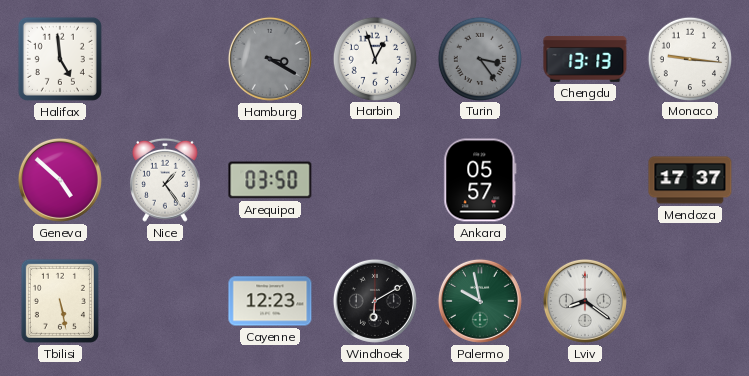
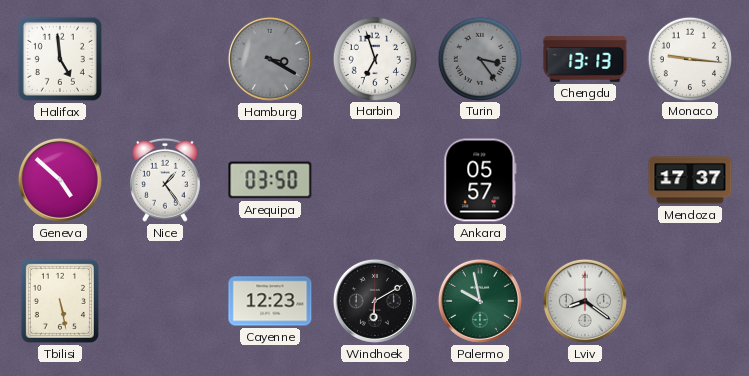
Harbin: 12:57 -> 6:57 (374, 58)
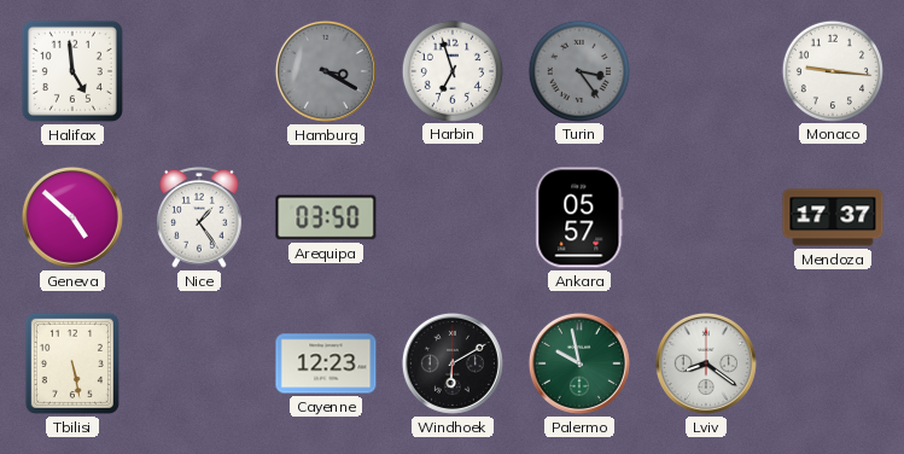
Chengdu: 13:13 -> none (585, 59)
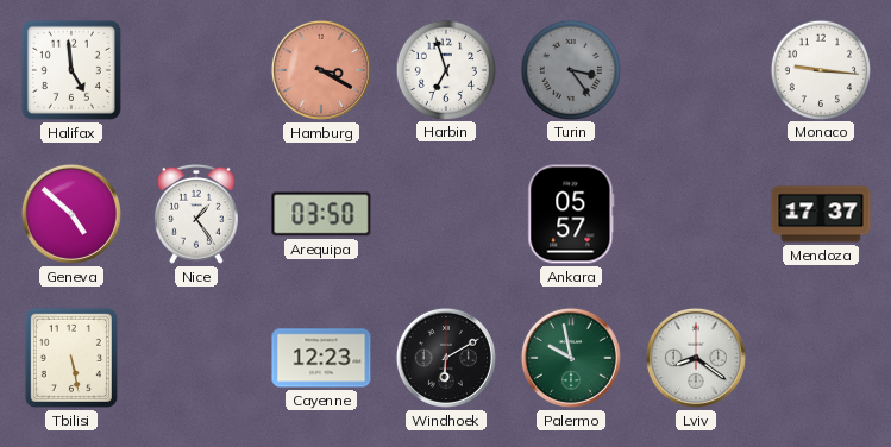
Hamburg dial: grey -> salmon (321, 70)
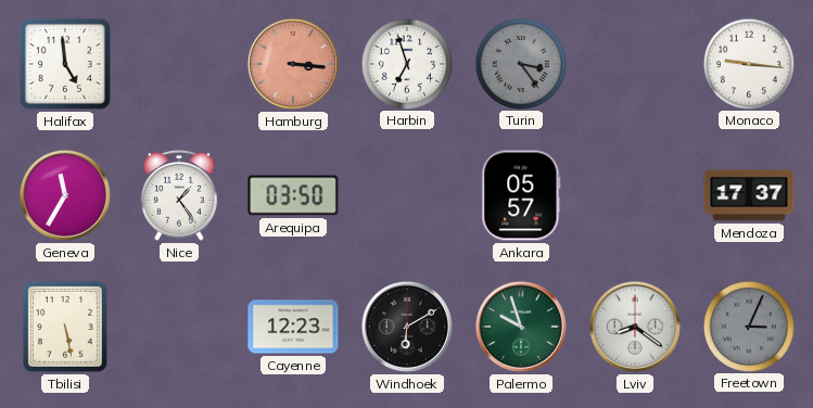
Hamburg: 3:20 -> 3:16 (293, 64)
Geneva: 4:52 -> 11:35 (65, 195)
Palermo: 9:58 -> 9:57 (521, 327)
Freetown: none -> 3:04 (748, 326)
